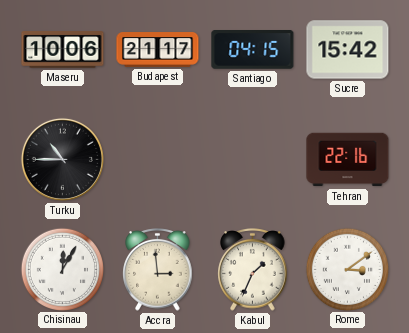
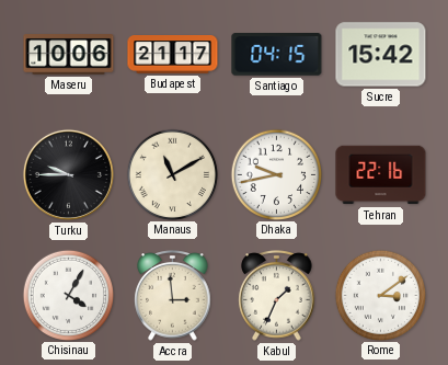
Turku: 10:45 -> 9:45 (68, 174)
Manaus: none -> 11:10 (172, 174)
Dhaka: none -> 9:43 (276, 174)
Chisinau: 12:05 -> 4:05 (68, 295)
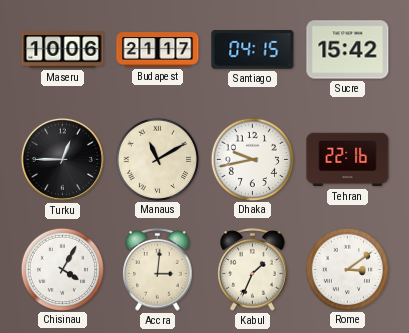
Turku: 9:45 -> 12:45 (62, 159)
Accra: 2:59 -> 3:01 (158, 270)
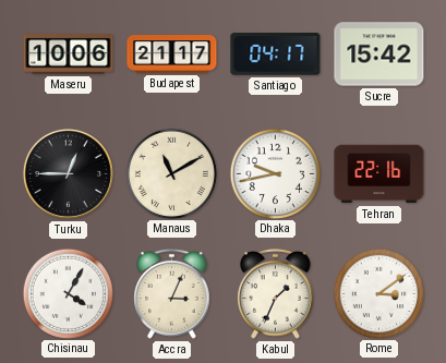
Santiago: 04:15 -> 04:17 (276, 55)
Accra: 3:01 -> 3:04 (172, 294)
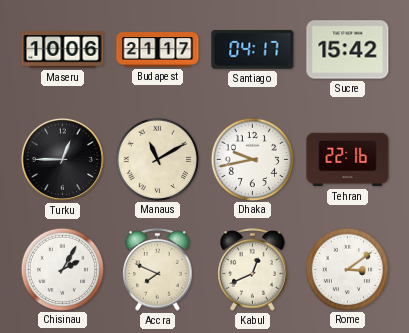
Chisinau: 4:05 -> 2:05 (62, 269)
Accra: 3:04 -> 7:49 (158, 270)
Kabul: 1:34 -> 12:41 (253, 270)
